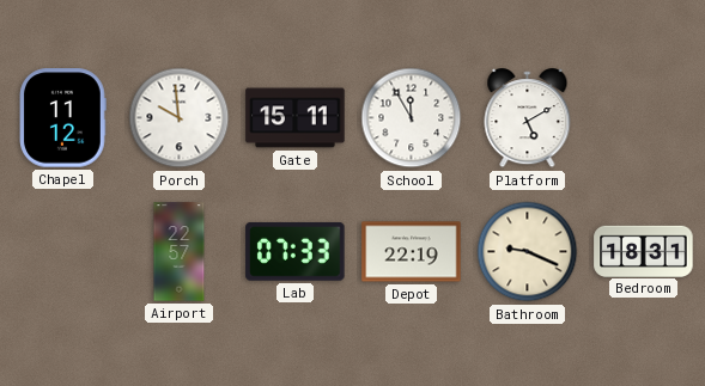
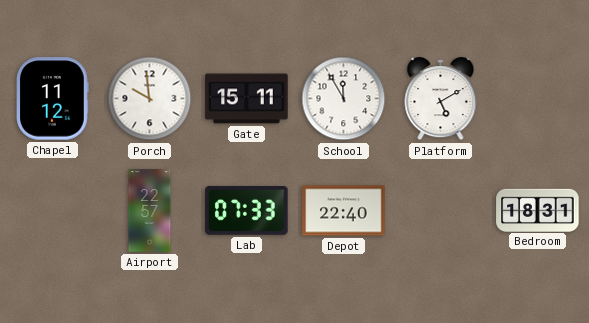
Depot: 22:19 -> 22:40 (344, 211)
Bathroom: 9:19 -> none (528, 252)
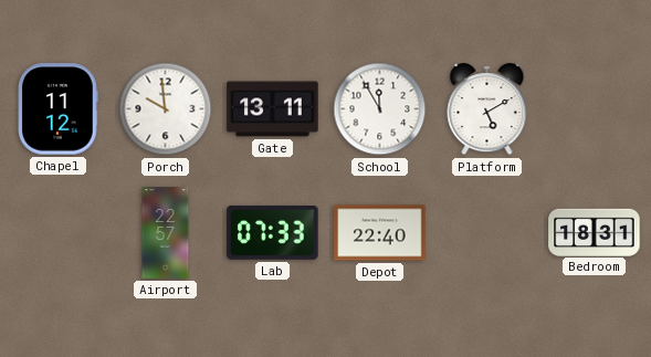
Gate: 15:11 -> 13:11 (273, 109)
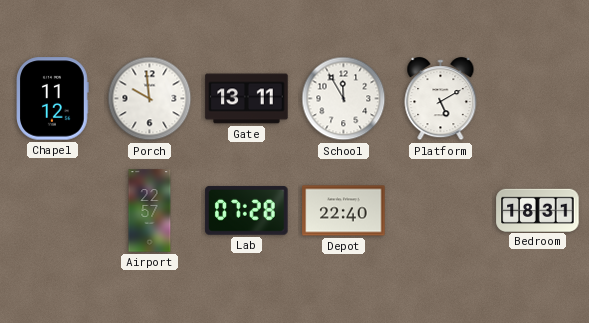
Lab: 07:33 -> 07:28 (247, 210)
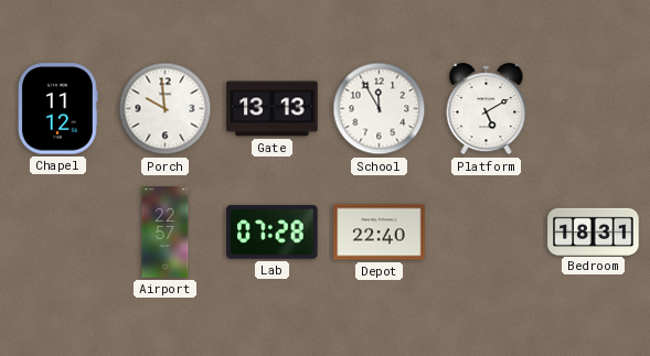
Gate: 13:11 -> 13:13 (273, 109)
